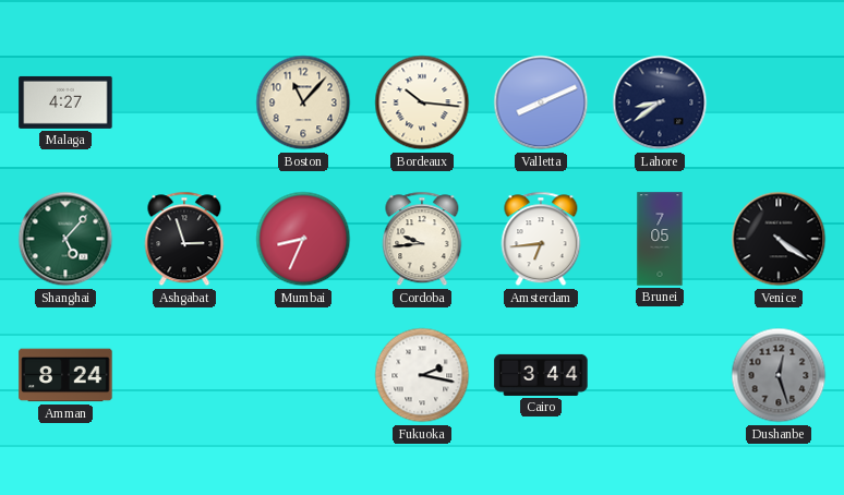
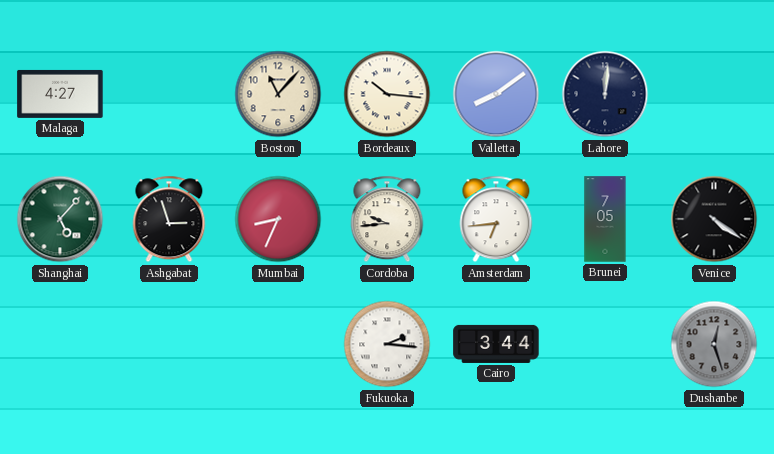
Valletta: 8:11 -> 8:09 (496, 94)
Lahore: 8:39 -> 12:01 (605, 94)
Amman: 8:24 -> none (65, 375)
Fukuoka: 2:17 -> 2:16 (387, 344)
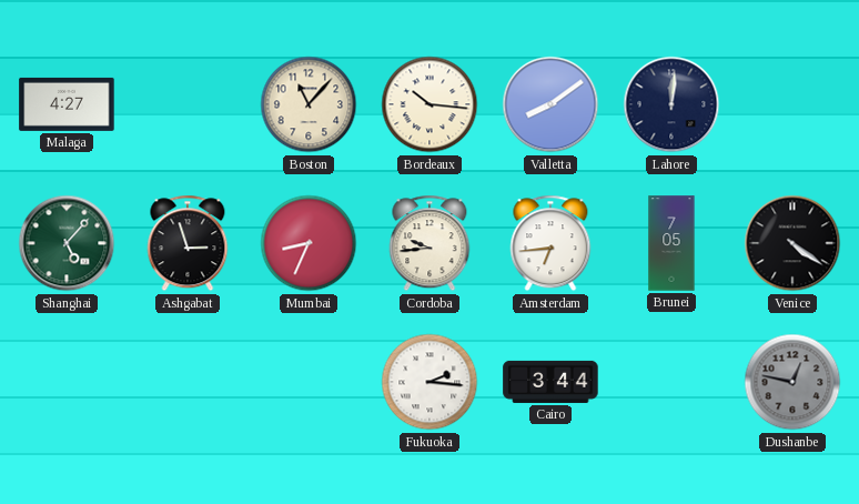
Dushanbe: 12:27 -> 12:47 (792, 382)
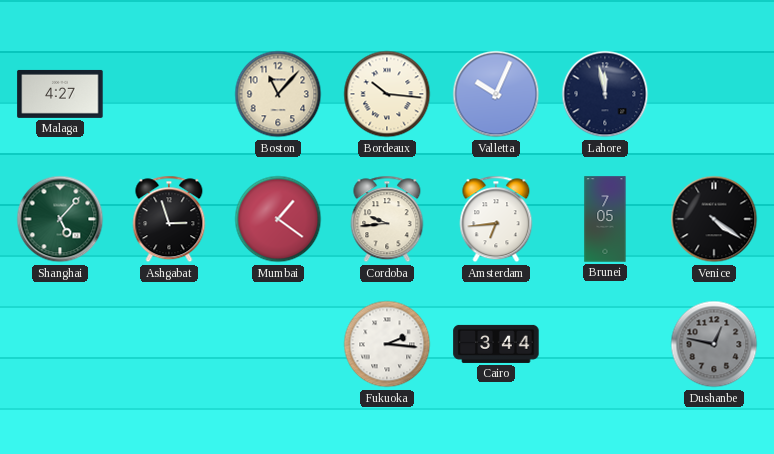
Valletta: 8:09 -> 10:04 (496, 94)
Lahore: 12:01 -> 11:58 (605, 94)
Mumbai: 8:34 -> 1:21 (278, 219)
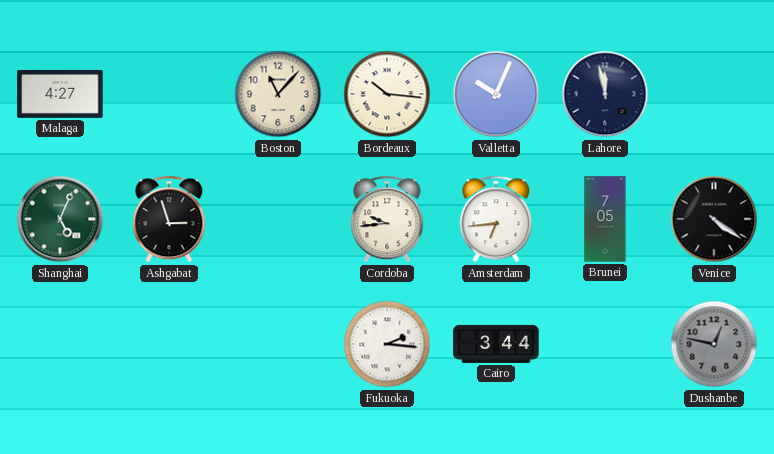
Shanghai: 5:07 -> 5:04 (60, 219)
Mumbai: 1:21 -> none (278, 219)
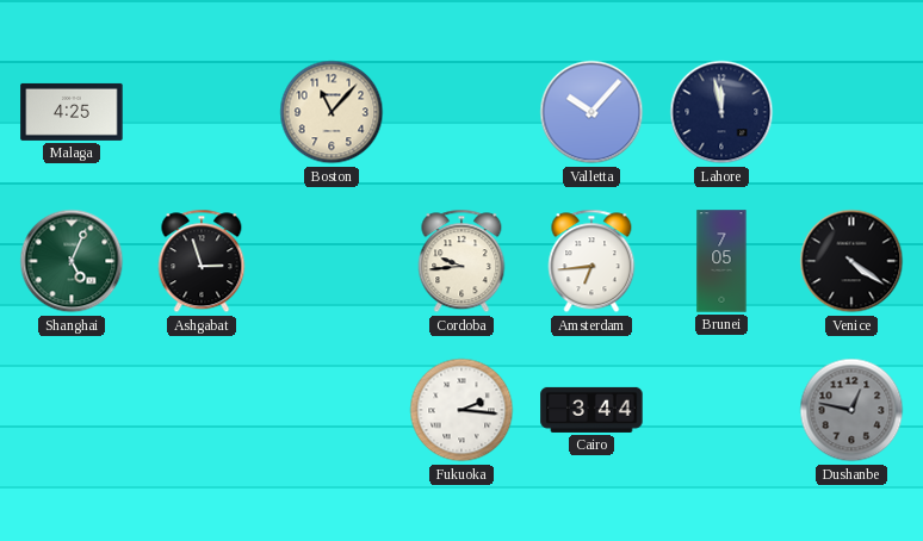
Malaga: 4:27 -> 4:25 (72, 112)
Bordeaux: 10:16 -> none (387, 94)
Valletta: 10:04 -> 10:07 (591, 112)
